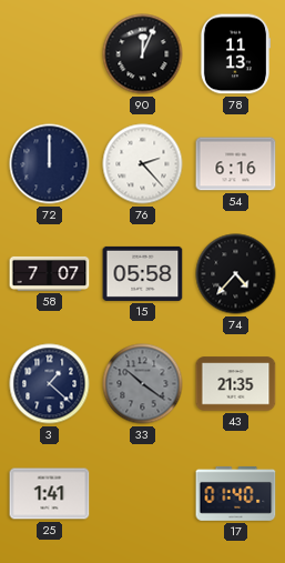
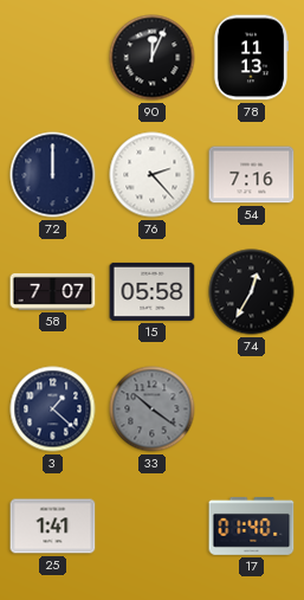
54: 6:16 -> 7:16 (252, 175)
74: 4:37 -> 12:35 (252, 292)
43: 21:35 -> none (236, 384)
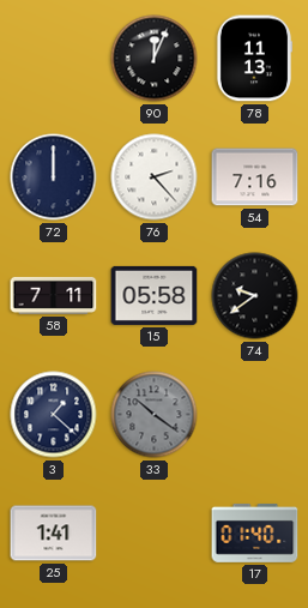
58: 7:07 -> 7:11 (54, 295)
74: 12:35 -> 9:39 (255, 296)
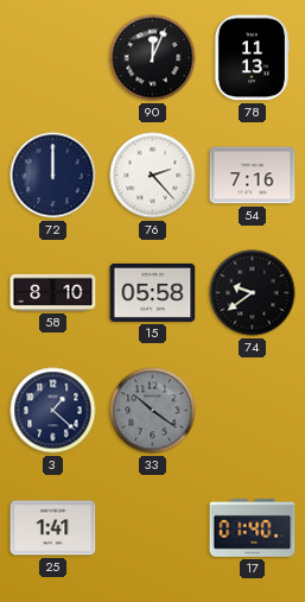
58: 7:11 -> 8:10 (53, 292)
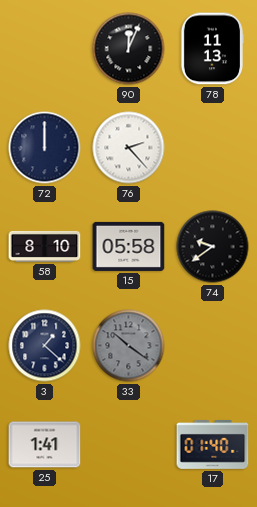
54: 7:16 -> none (253, 176)
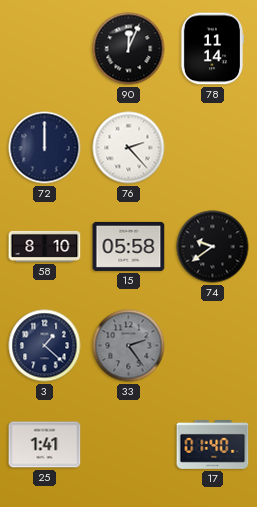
78: 11:13 -> 11:14 (211, 49)
33: 10:21 -> 2:24 (129, 346)
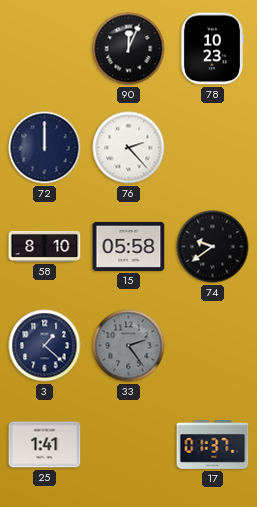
78: 11:14 -> 10:23 (211, 49)
17: 01:40 -> 01:37 (213, 444)
